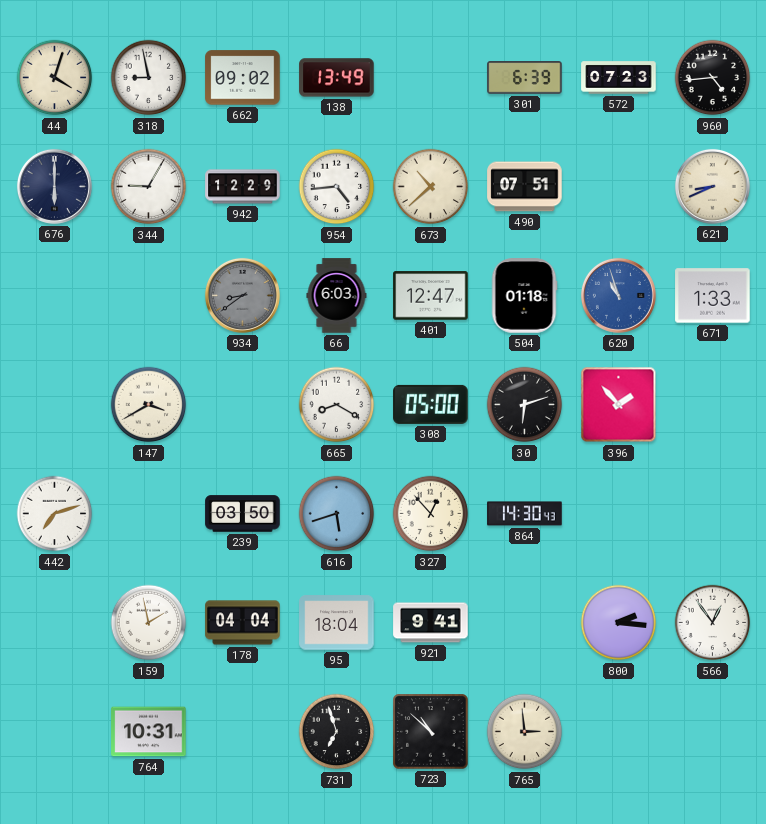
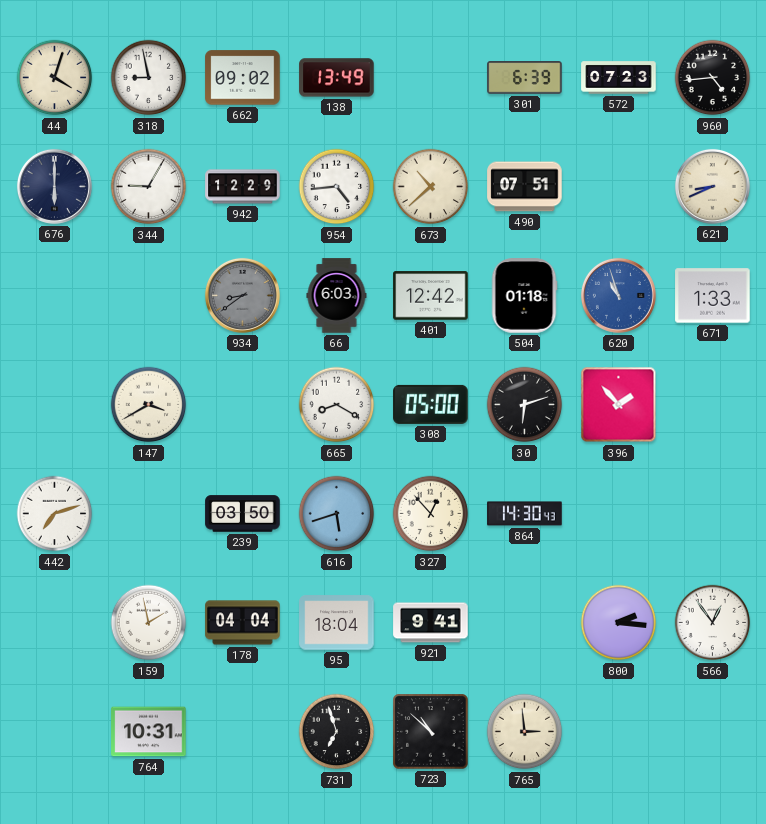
401: 12:47 -> 12:42 (431, 296)
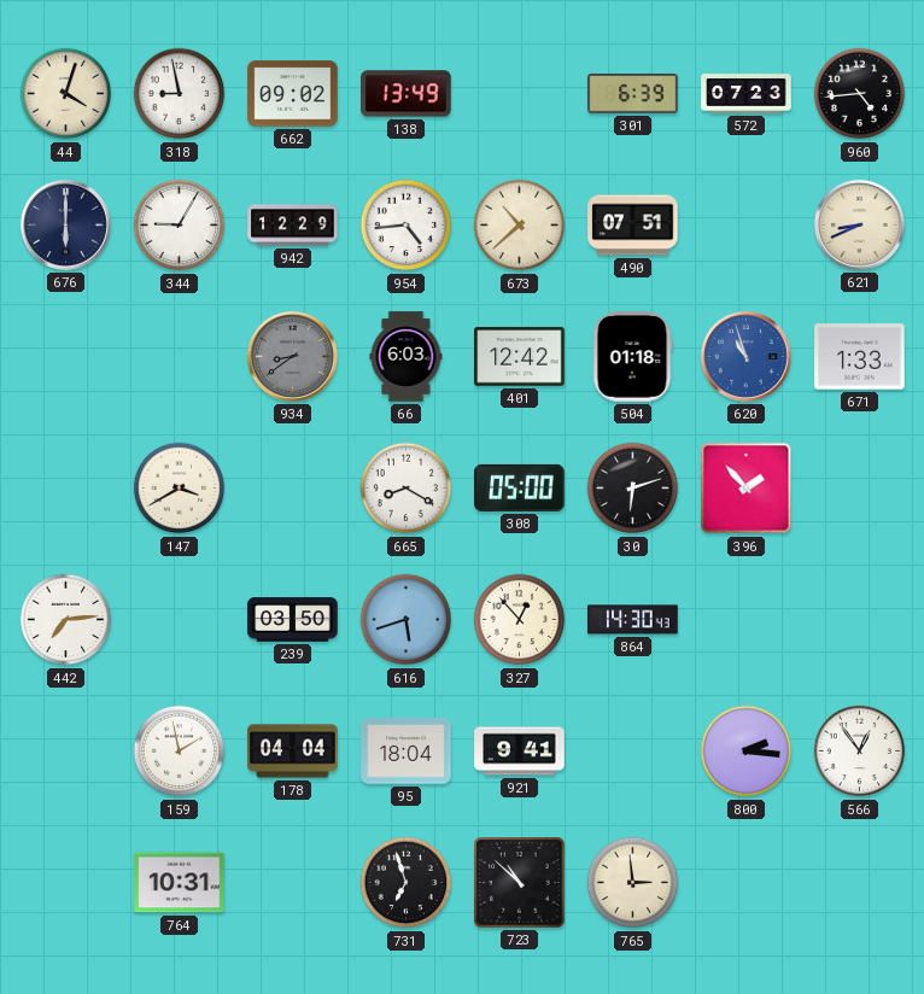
442: 7:12 -> 7:14 (66, 620)
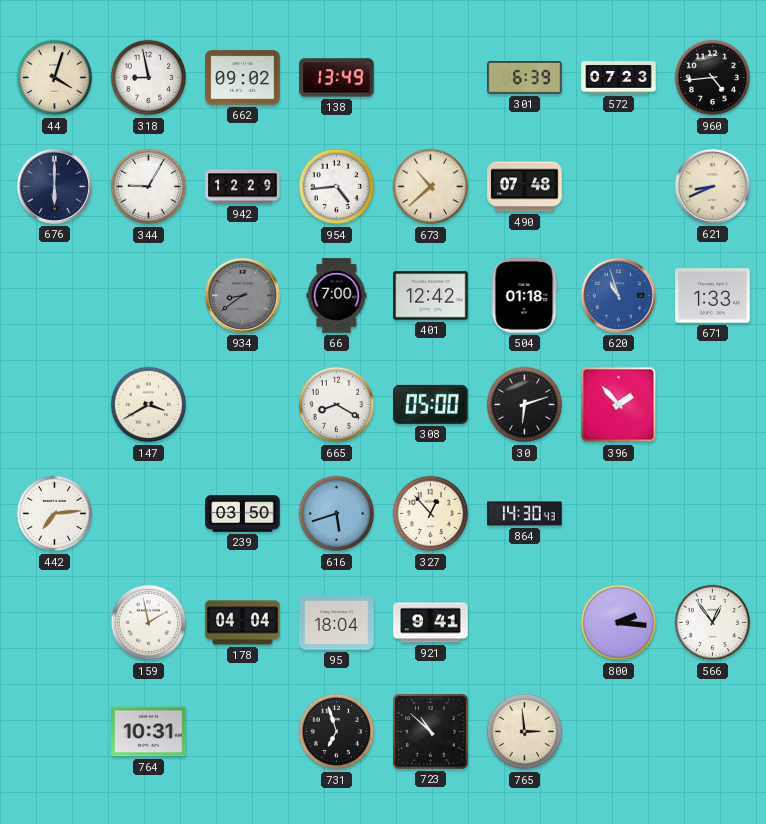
490: 07:51 -> 07:48 (525, 187)
66: 6:03 -> 7:00 (337, 296)
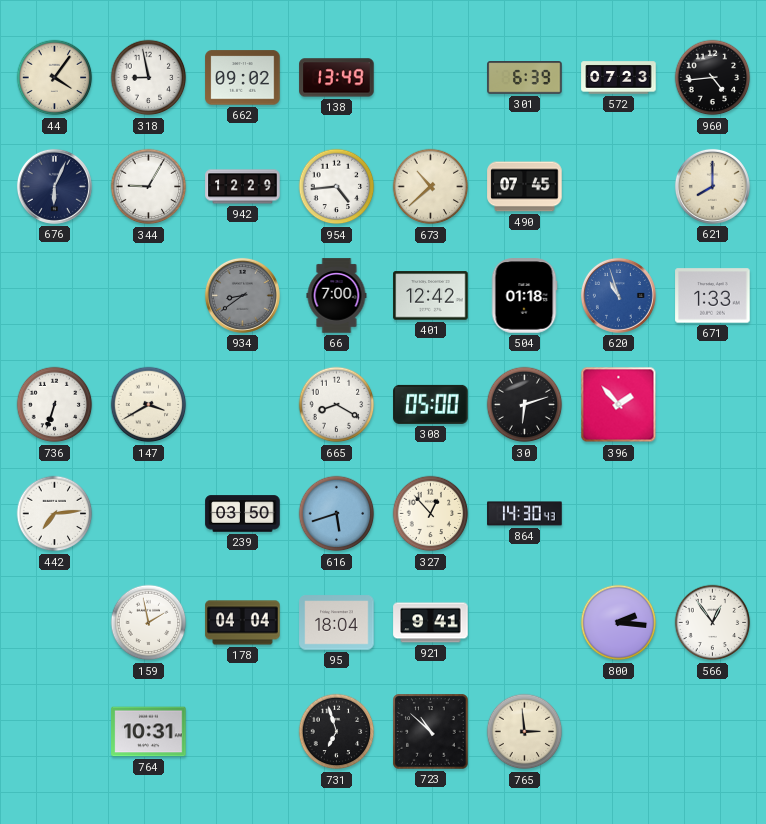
44: 4:03 -> 4:06 (55, 78)
676: 6:00 -> 6:04 (54, 186)
490: 07:48 -> 07:45 (525, 187)
621: 8:41 -> 8:00 (712, 186)
736: none -> 6:33 (55, 405)
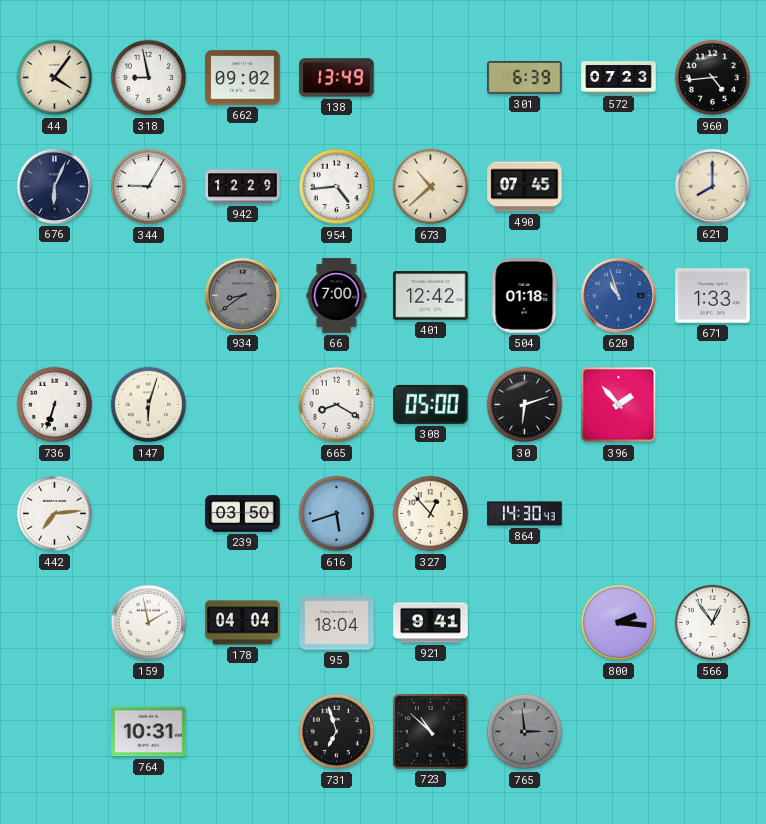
147: 3:40 -> 6:03 (149, 405)
765 dial: cream -> grey (525, 732)
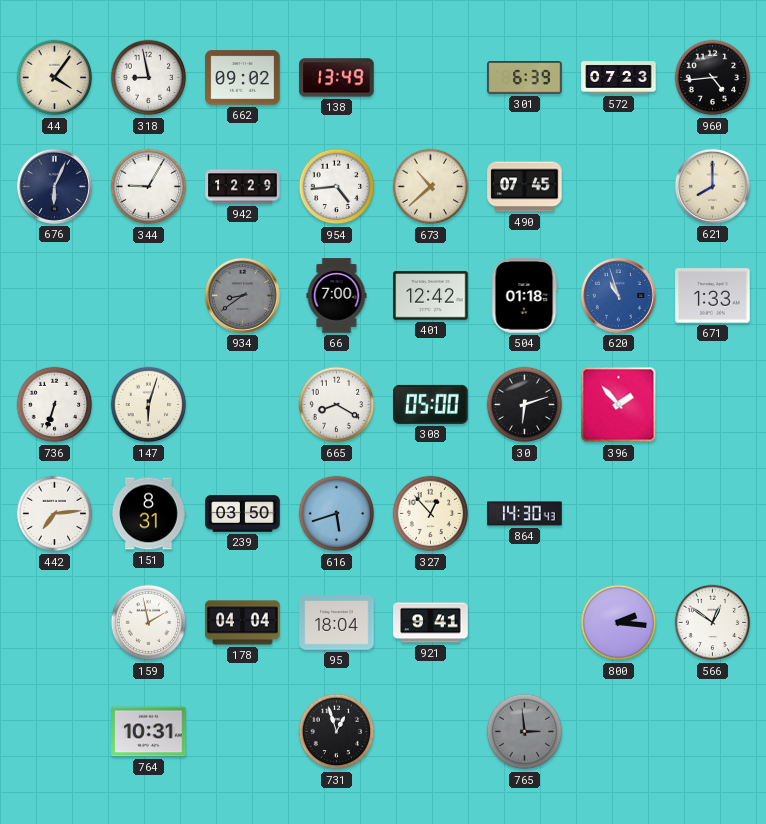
151: none -> 8:31 (149, 514)
566: 12:54 -> 12:51 (713, 623)
731: 6:57 -> 12:57 (337, 732)
723: 10:52 -> none (431, 732)
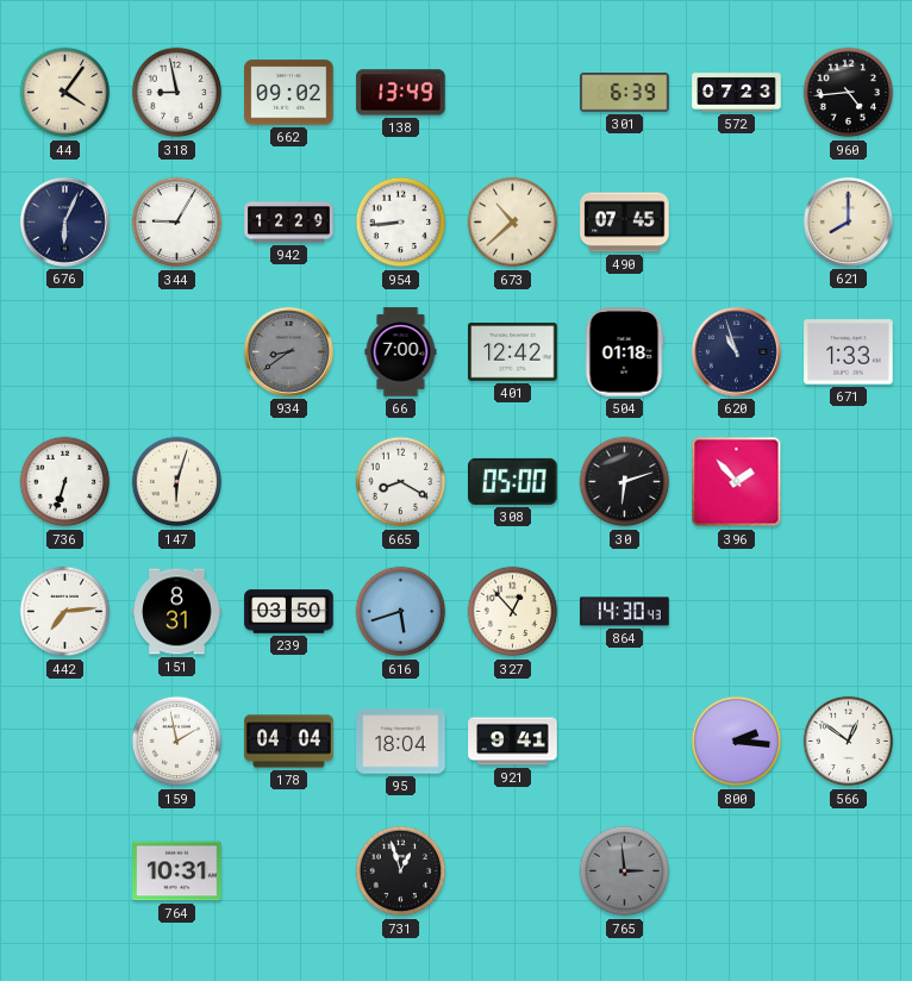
954: 4:44 -> 8:44 (401, 223)
620 dial: blue -> navy (736, 351)
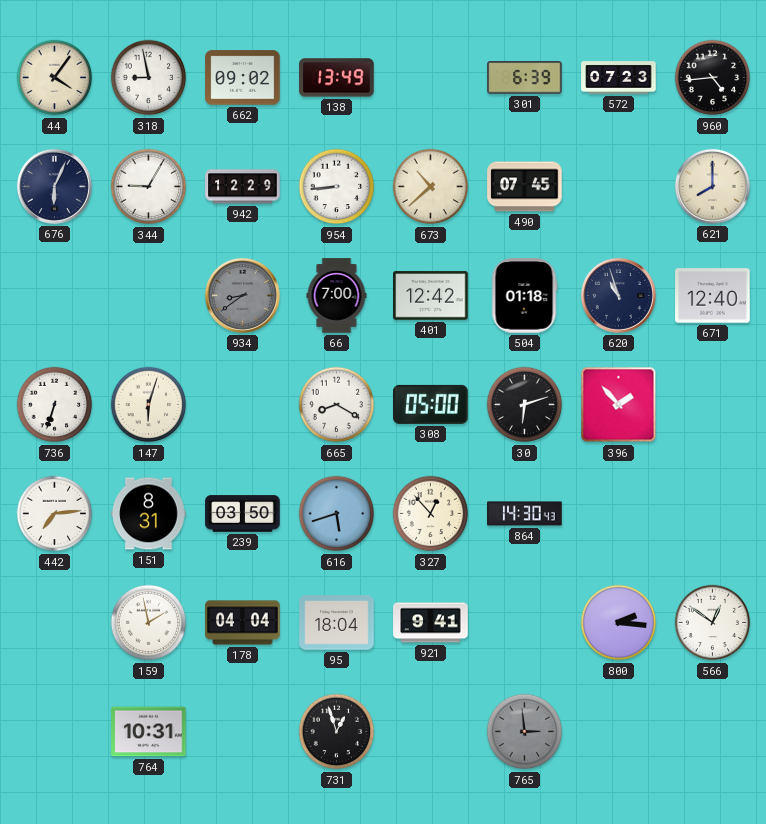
671: 1:33 -> 12:40 (713, 296)
